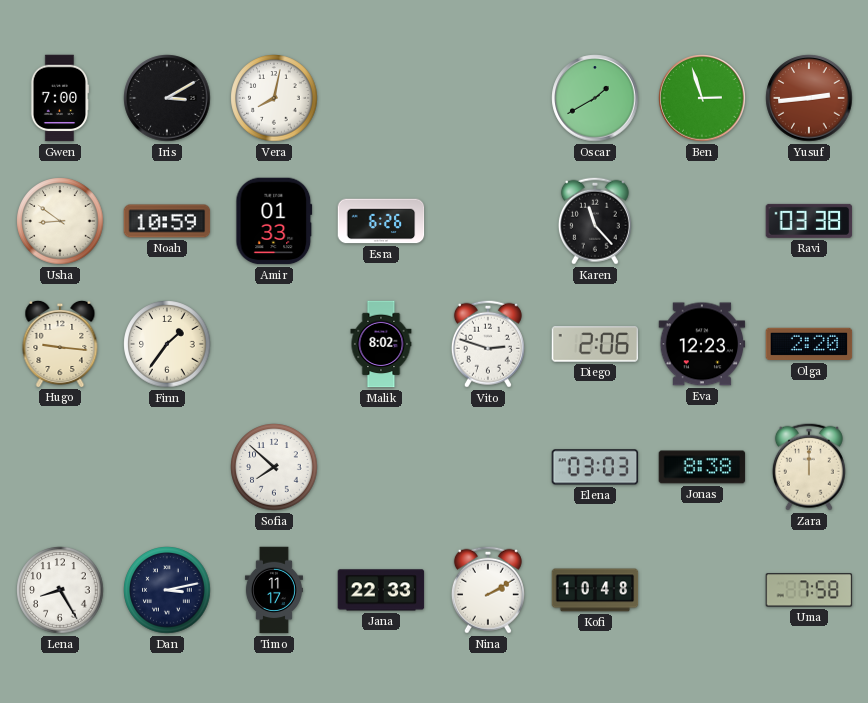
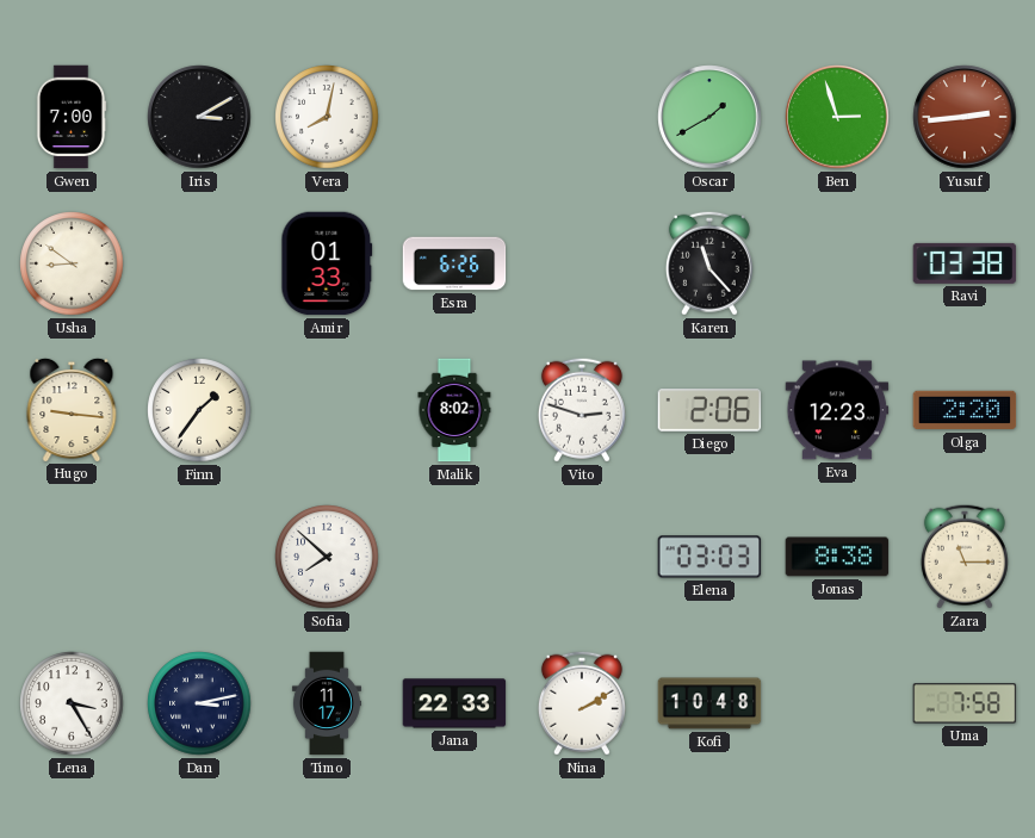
Noah: 10:59 -> none (167, 221)
Zara: 12:00 -> 11:15 (965, 557)
Lena: 8:25 -> 3:25 (72, 703)
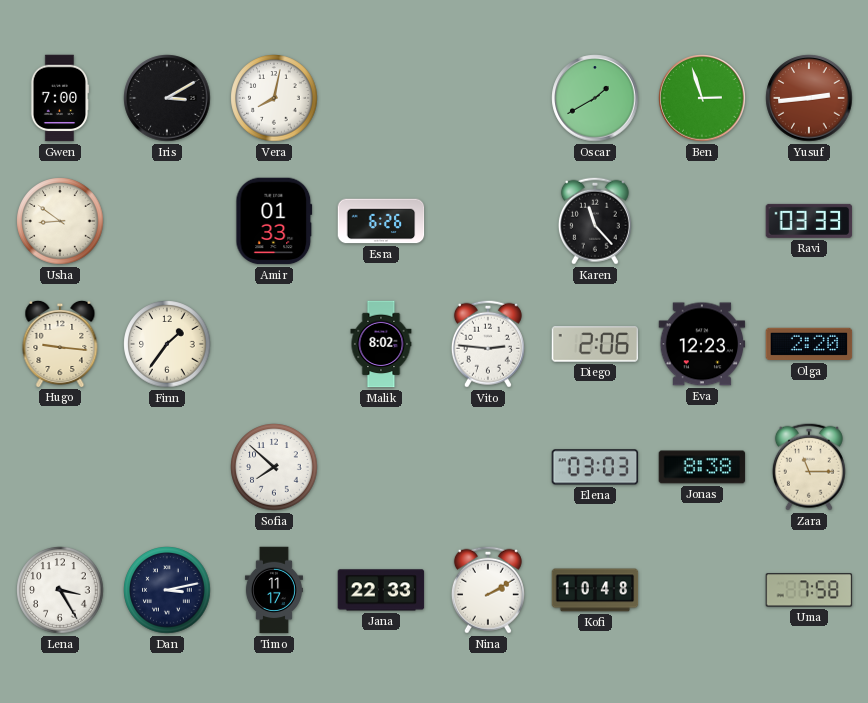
Ravi: 03:38 -> 03:33 (809, 221)
Vito: 2:48 -> 2:46 (488, 344)
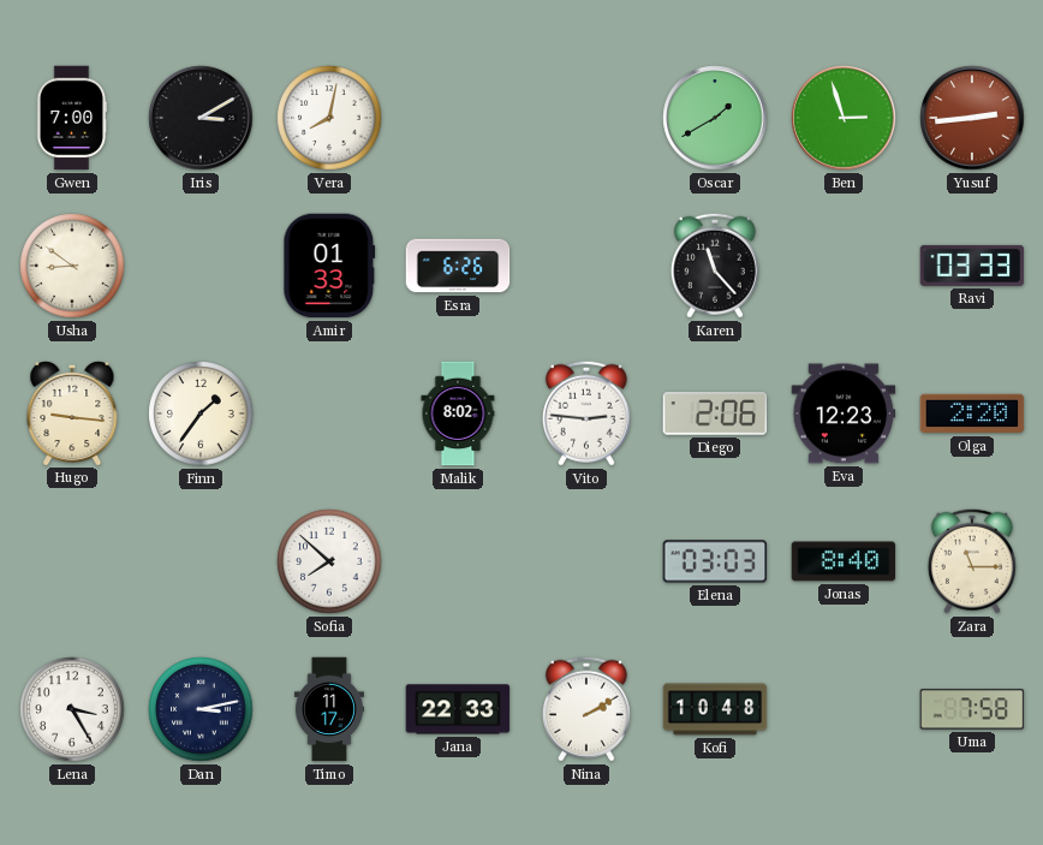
Jonas: 8:38 -> 8:40 (844, 561)
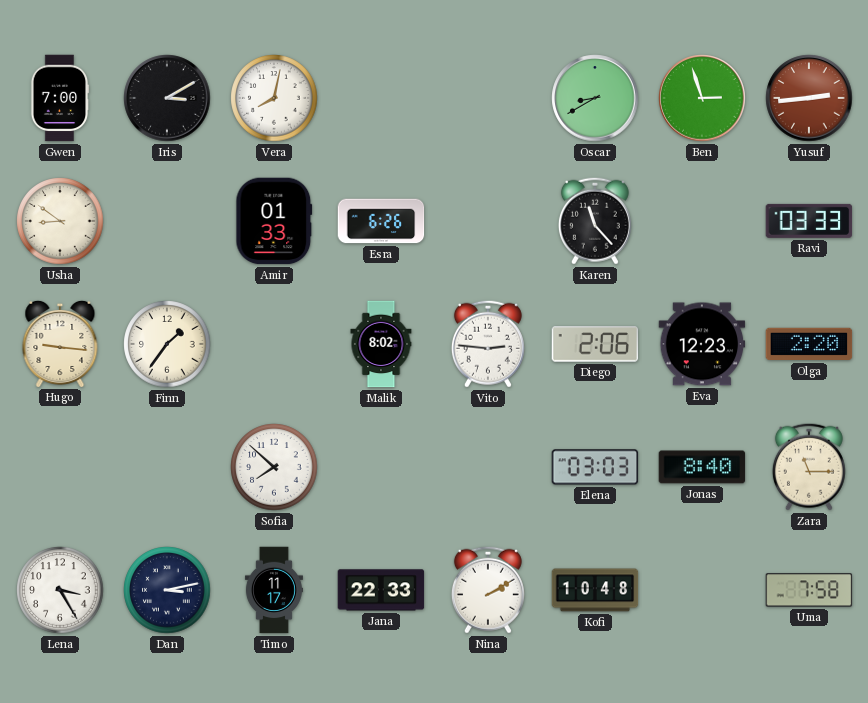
Oscar: 1:40 -> 8:40 (595, 98)
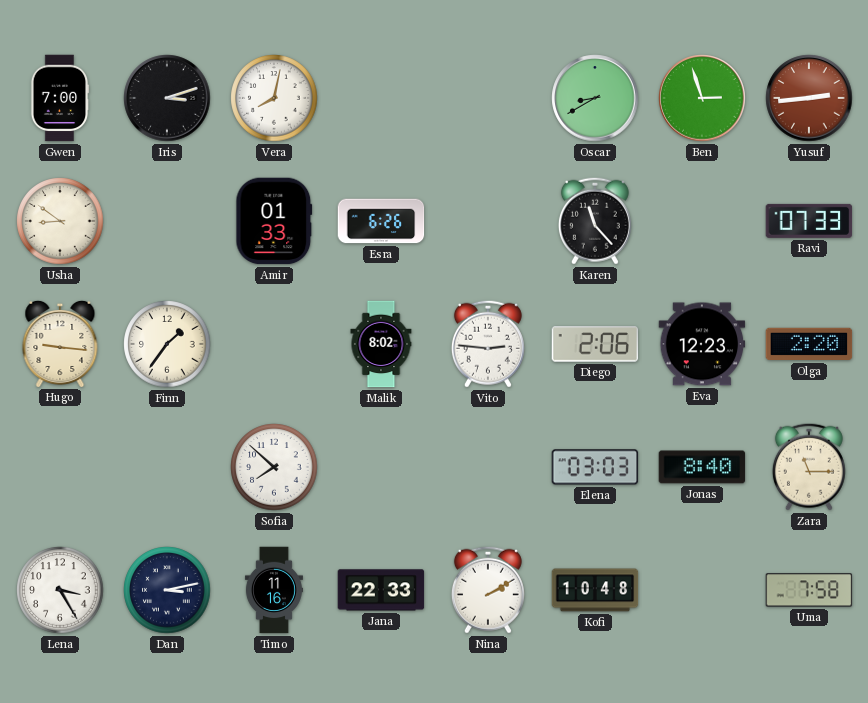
Iris: 3:10 -> 3:12 (167, 98)
Ravi: 03:33 -> 07:33 (809, 221)
Timo: 11:17 -> 11:16 (274, 590)
